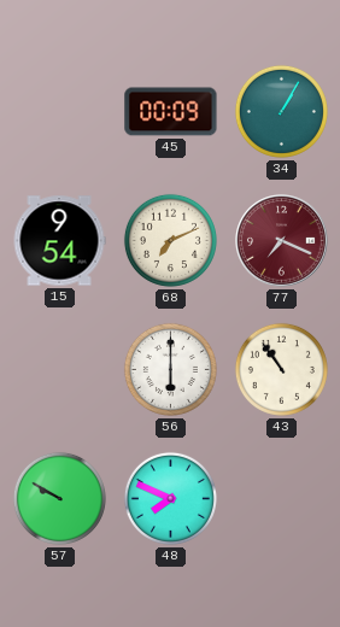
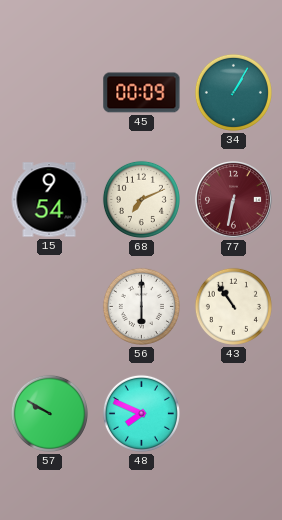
77: 7:19 -> 6:32 (234, 200)
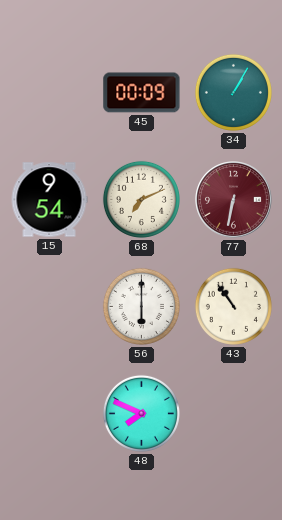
57: 9:50 -> none (49, 413)
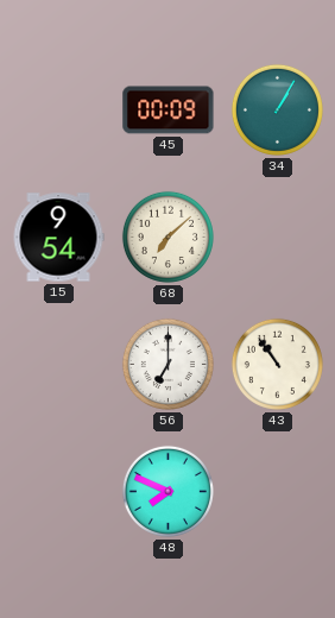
68: 7:11 -> 7:08 (167, 237)
77: 6:32 -> none (234, 200)
56: 6:00 -> 7:00 (167, 364)
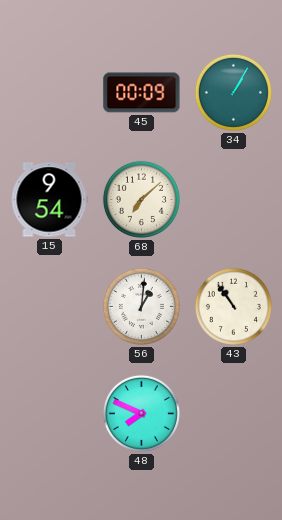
56: 7:00 -> 1:01 (141, 306)
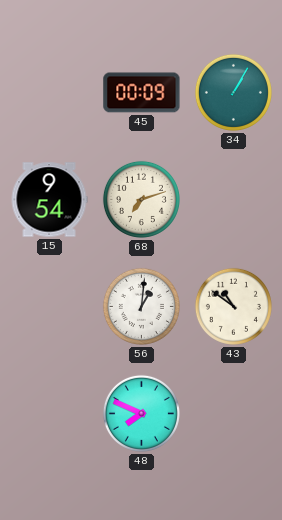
68: 7:08 -> 7:12 (141, 199)
43: 10:54 -> 10:51 (233, 306)
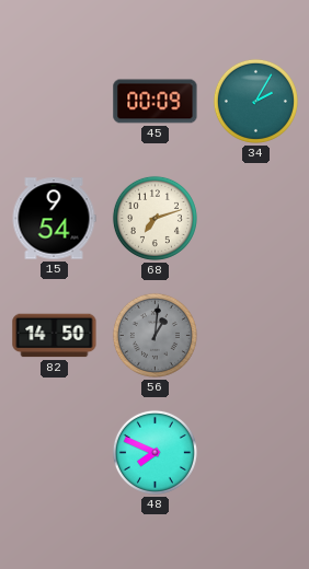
34: 1:05 -> 2:05 (255, 101)
82: none -> 14:50 (55, 336)
56 dial: white -> grey (154, 335)
43: 10:51 -> none (233, 306)
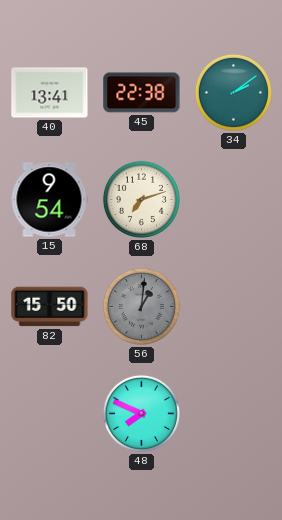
40: none -> 13:41 (50, 93)
45: 00:09 -> 22:38 (142, 93)
34: 2:05 -> 2:09 (233, 92)
82: 14:50 -> 15:50 (50, 307)
